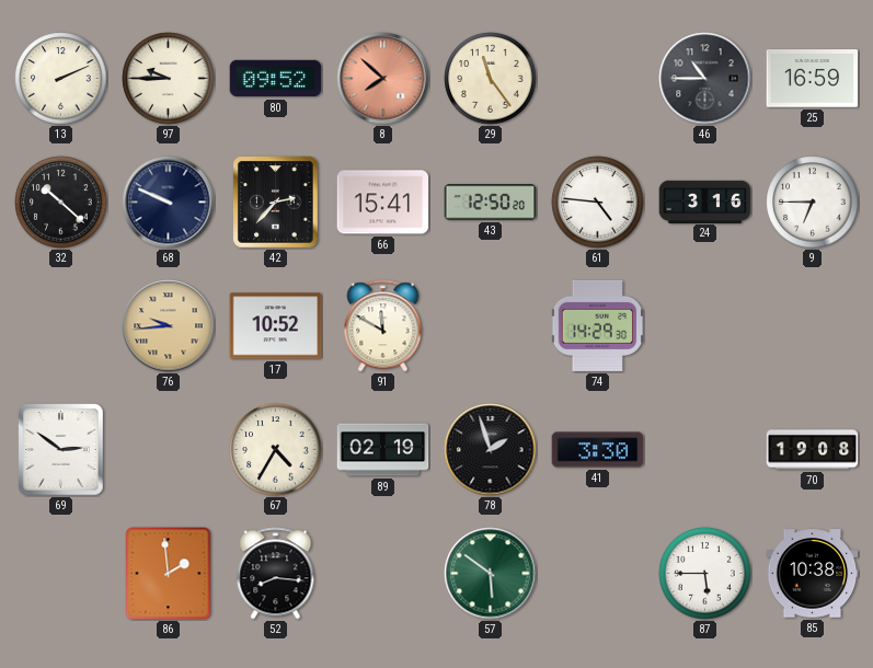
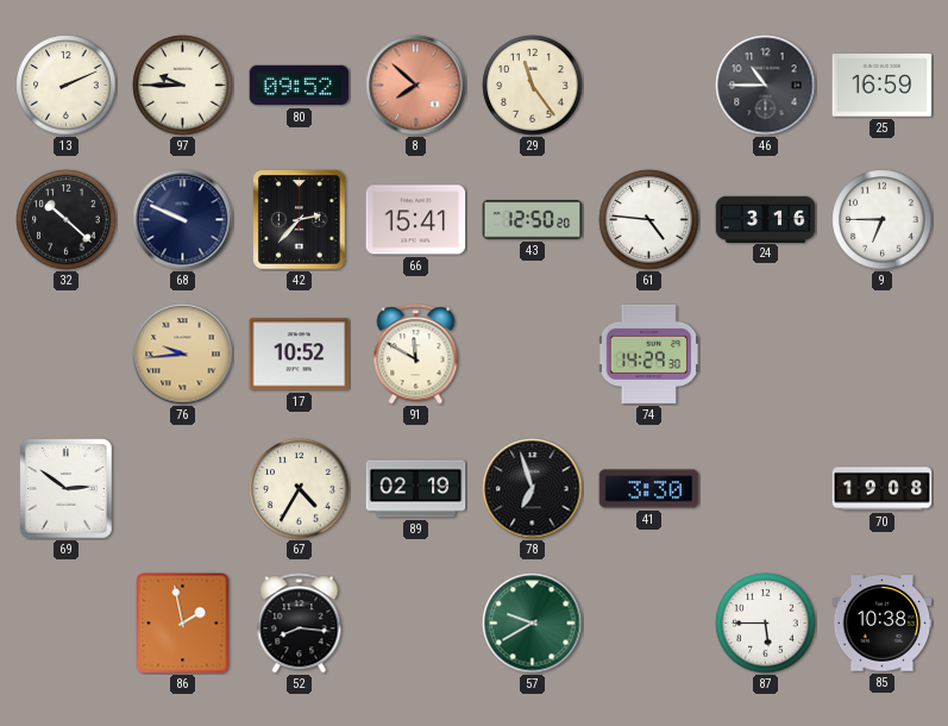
78: 1:57 -> 6:57 (533, 489)
86: 1:59 -> 1:58 (183, 624)
57: 5:51 -> 9:40 (533, 624)
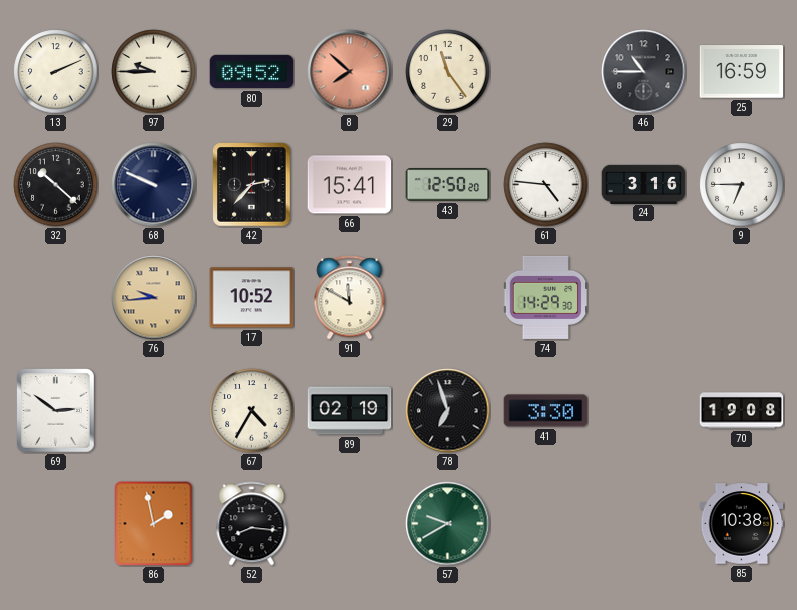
87: 5:45 -> none (766, 624)
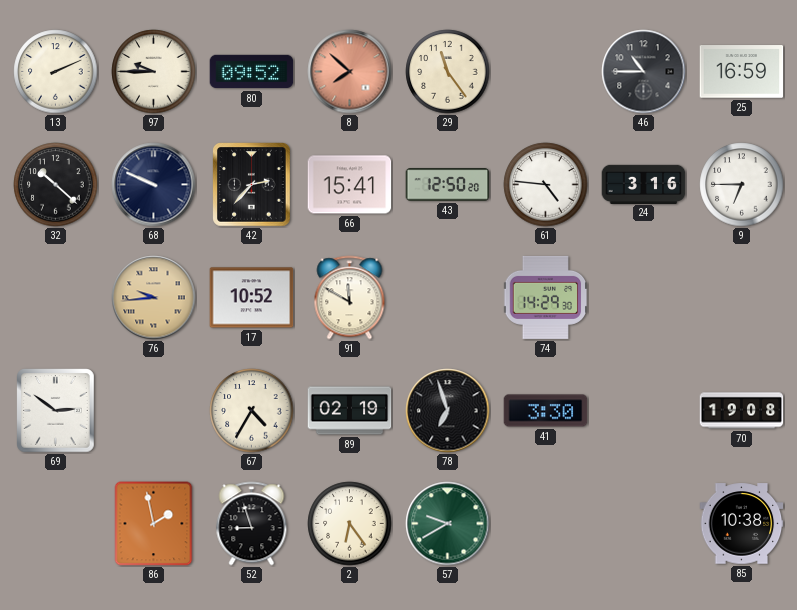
52: 8:16 -> 8:57 (252, 524)
2: none -> 6:24 (350, 524)
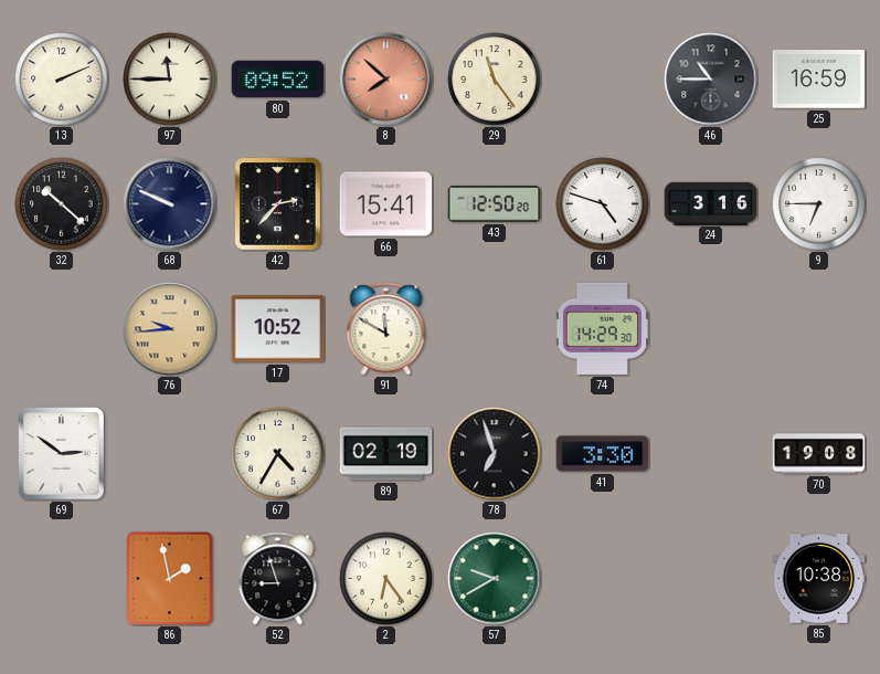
97: 9:45 -> 11:45 (170, 80)
61: 4:46 -> 4:48 (603, 204)
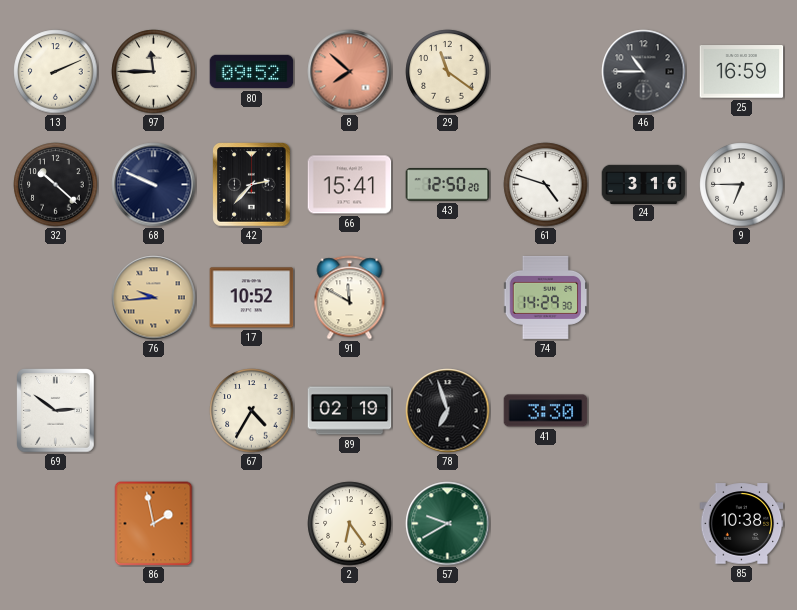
29: 11:24 -> 11:21 (448, 72)
70: 19:08 -> none (819, 454)
52: 8:57 -> none (278, 579)
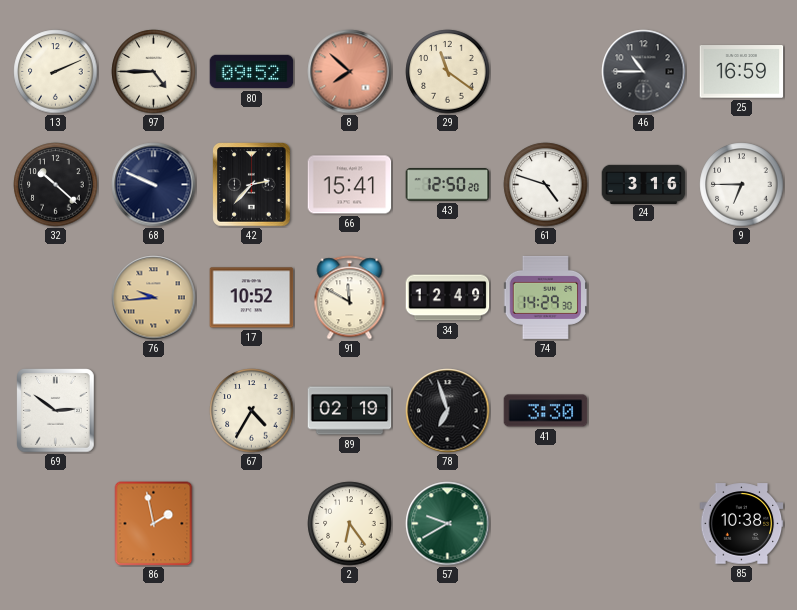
97: 11:45 -> 4:45 (154, 72)
34: none -> 12:49 (448, 298)
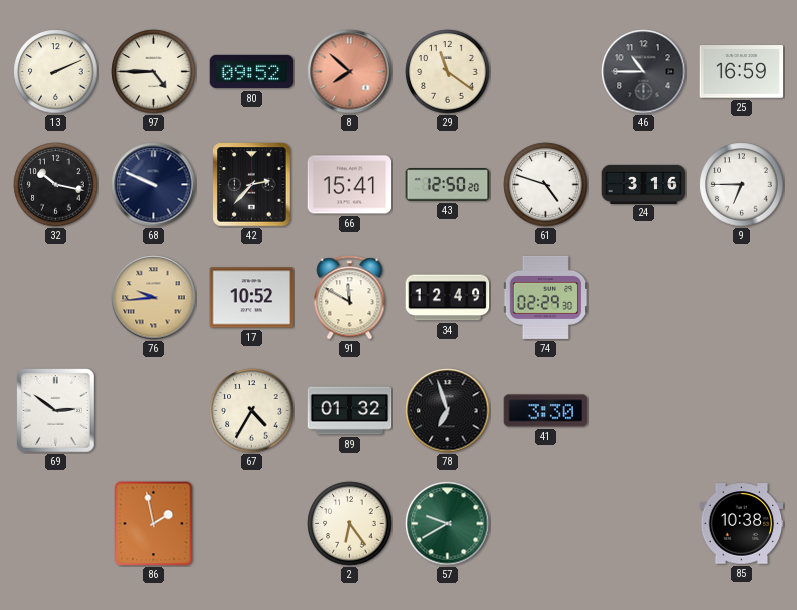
32: 10:22 -> 10:17 (56, 185)
74: 14:29 -> 02:29 (545, 297)
89: 02:19 -> 01:32 (350, 411)
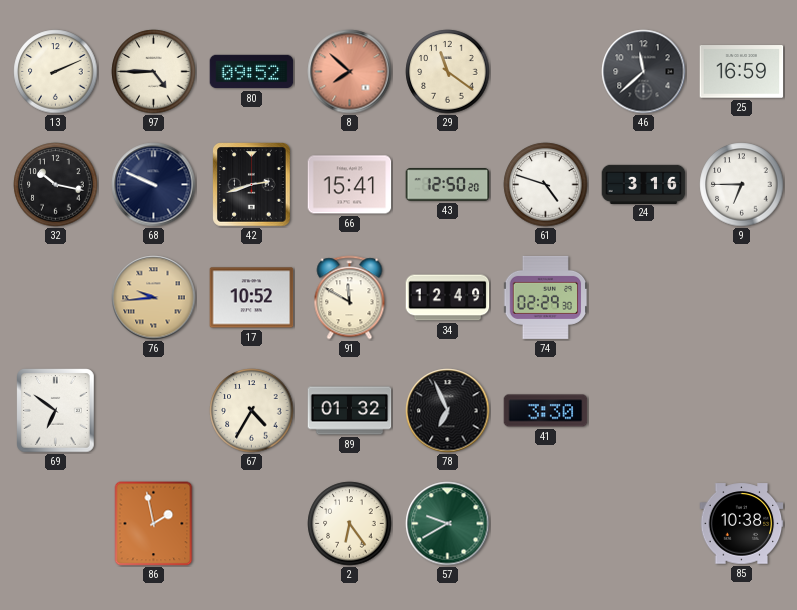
46: 10:45 -> 11:38 (644, 72)
42: 2:37 -> 2:42 (252, 185)
69: 2:51 -> 6:51 (56, 411)
78: 6:57 -> 6:56 (448, 411)
